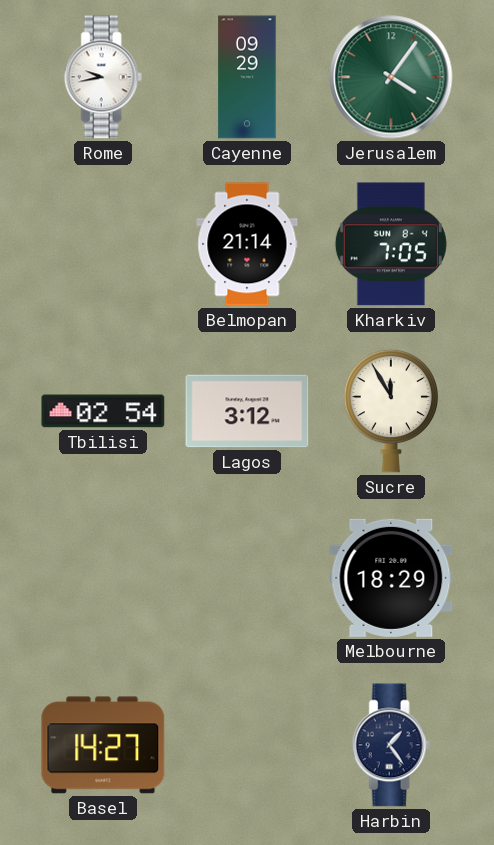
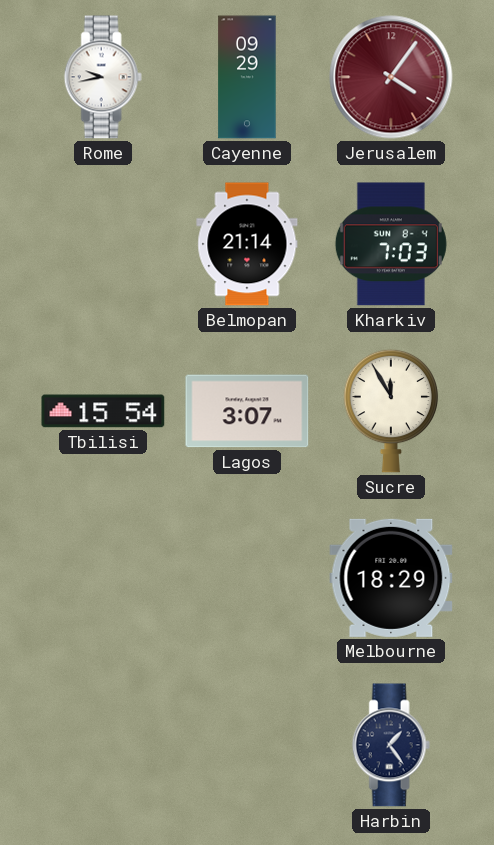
Jerusalem dial: green -> burgundy (391, 77)
Kharkiv: 7:05 -> 7:03 (391, 244)
Tbilisi: 02:54 -> 15:54 (103, 411)
Lagos: 3:12 -> 3:07 (247, 411)
Basel: 14:27 -> none (103, 745)
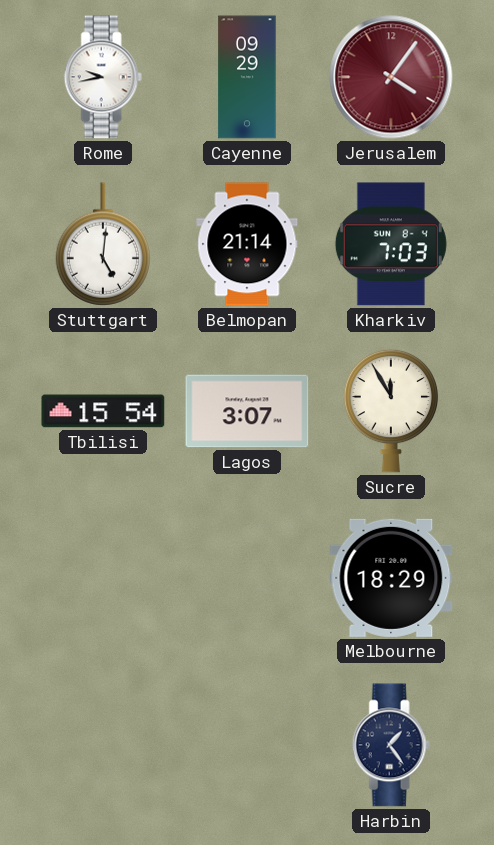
Stuttgart: none -> 5:01 (103, 244)
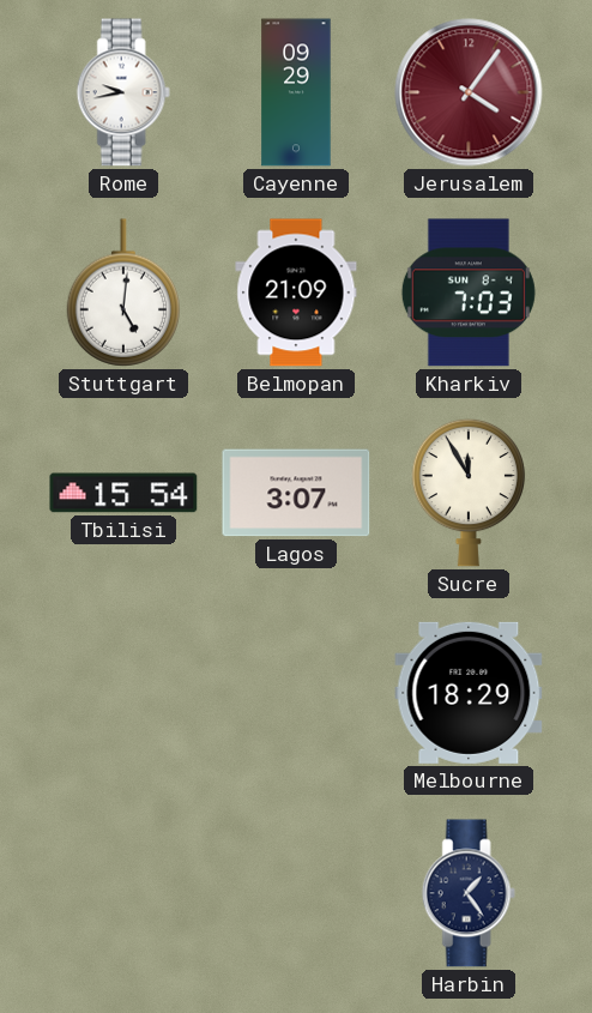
Belmopan: 21:14 -> 21:09 (296, 293)
